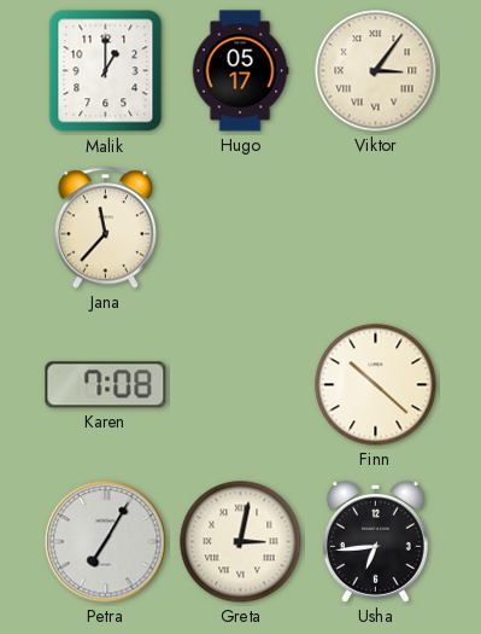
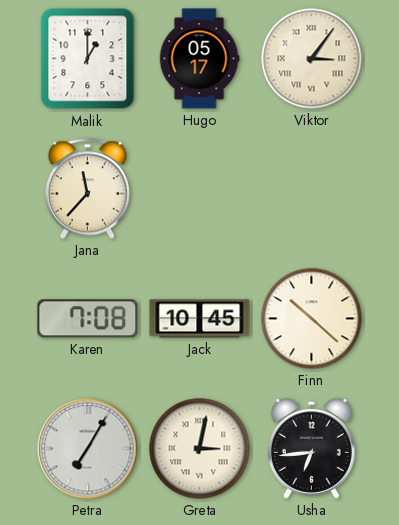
Jack: none -> 10:45 (200, 319)
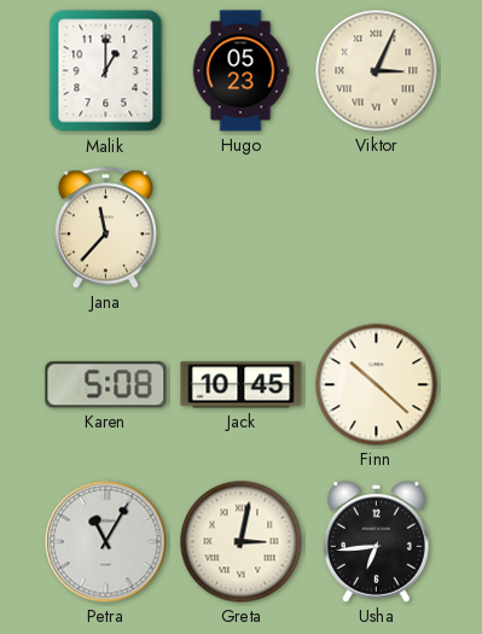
Hugo: 05:17 -> 05:23 (240, 71)
Viktor: 3:06 -> 3:04 (377, 71)
Karen: 7:08 -> 5:08 (106, 385)
Petra: 7:05 -> 11:05 (106, 542)
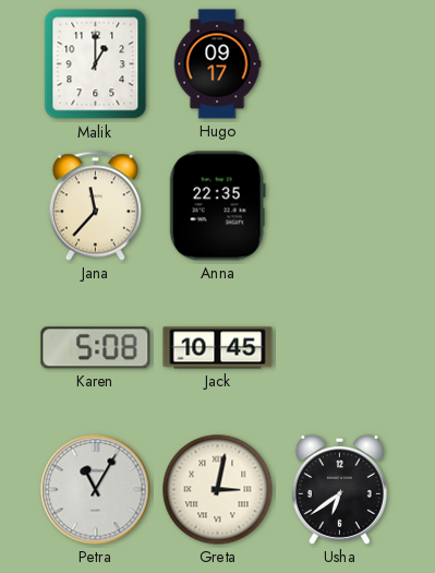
Hugo: 05:23 -> 09:17 (217, 64)
Viktor: 3:04 -> none (377, 71)
Anna: none -> 22:35 (217, 206)
Finn: 10:22 -> none (377, 385)
Usha: 6:44 -> 6:39 (339, 489)
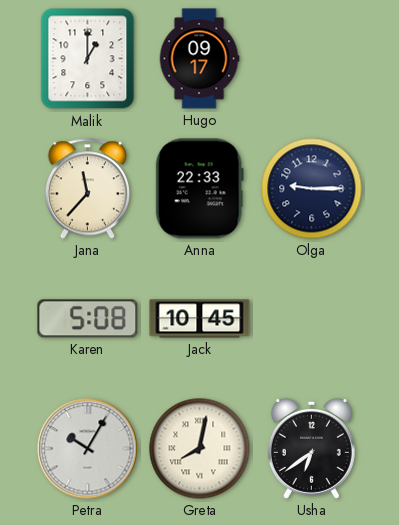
Anna: 22:35 -> 22:33 (199, 189)
Olga: none -> 9:15 (312, 189)
Petra: 11:05 -> 10:05 (88, 449)
Greta: 3:02 -> 8:02 (200, 449)
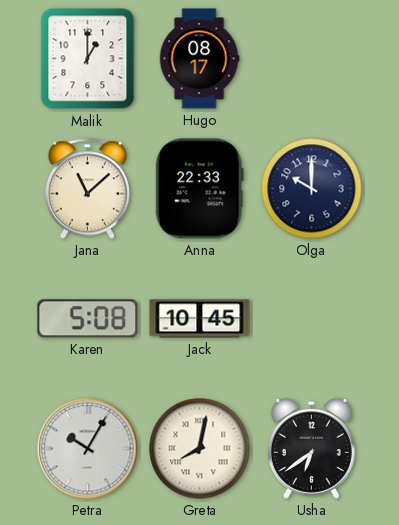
Hugo: 09:17 -> 08:17 (199, 59)
Jana: 11:37 -> 11:08 (87, 189)
Olga: 9:15 -> 10:00 (312, 189)
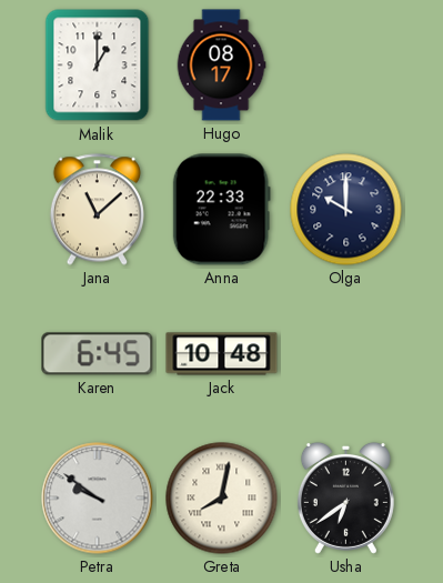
Karen: 5:08 -> 6:45 (98, 354)
Jack: 10:45 -> 10:48 (222, 354)
Petra: 10:05 -> 9:51 (98, 499)
